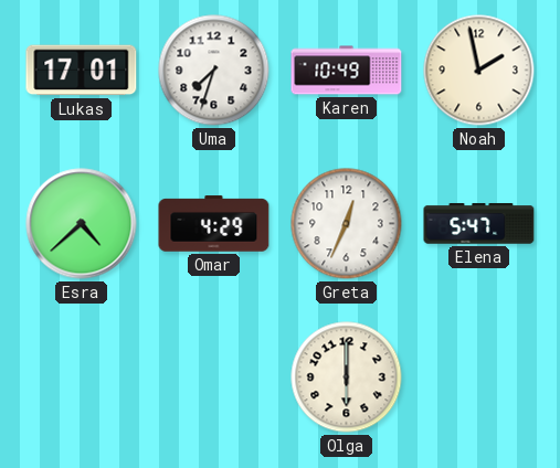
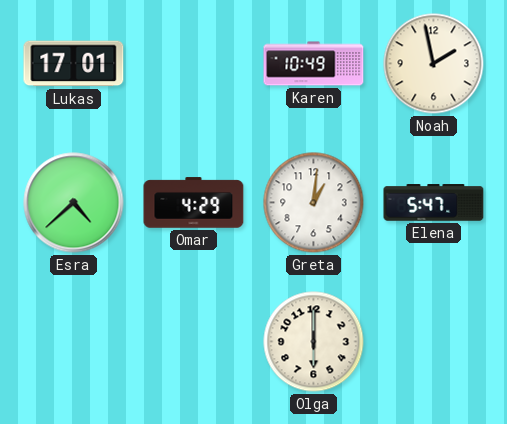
Uma: 7:33 -> none (214, 71)
Greta: 12:34 -> 1:01 (314, 203)
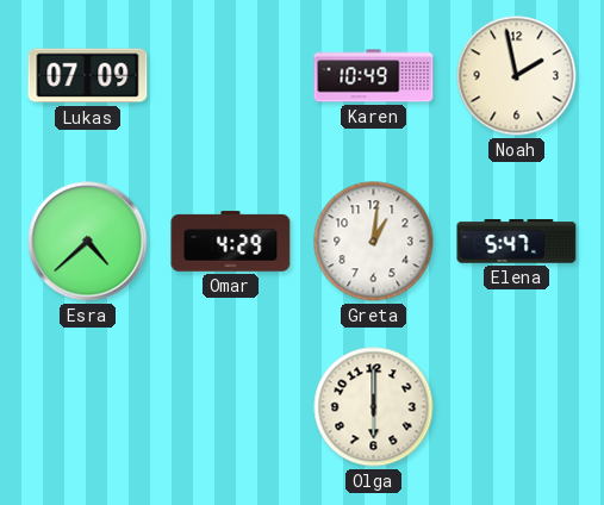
Lukas: 17:01 -> 07:09 (88, 76)
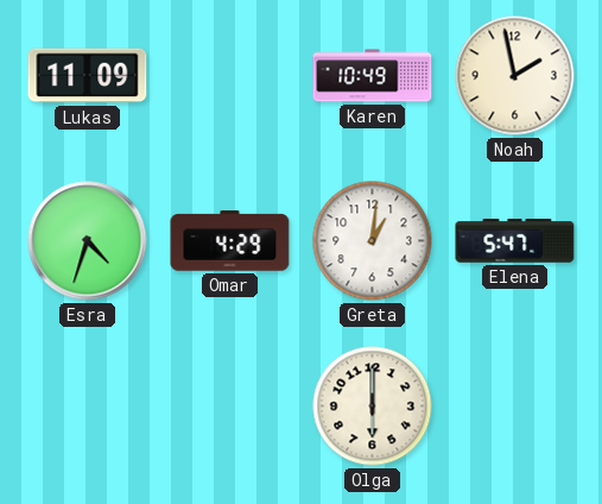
Lukas: 07:09 -> 11:09 (88, 76)
Esra: 4:38 -> 4:33 (88, 241)
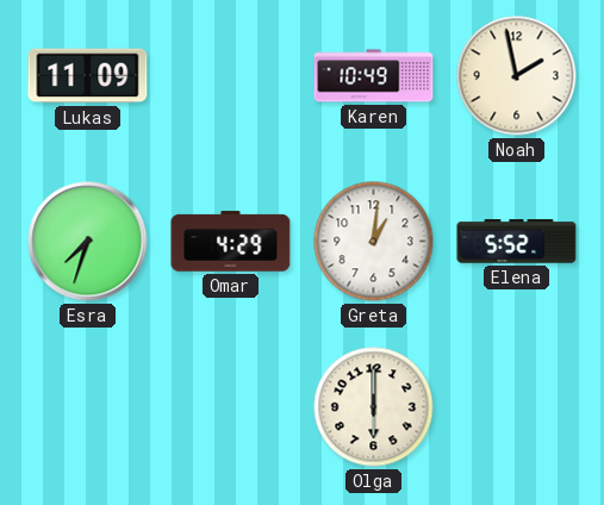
Esra: 4:33 -> 7:33 (88, 242)
Elena: 5:47 -> 5:52 (517, 242)
